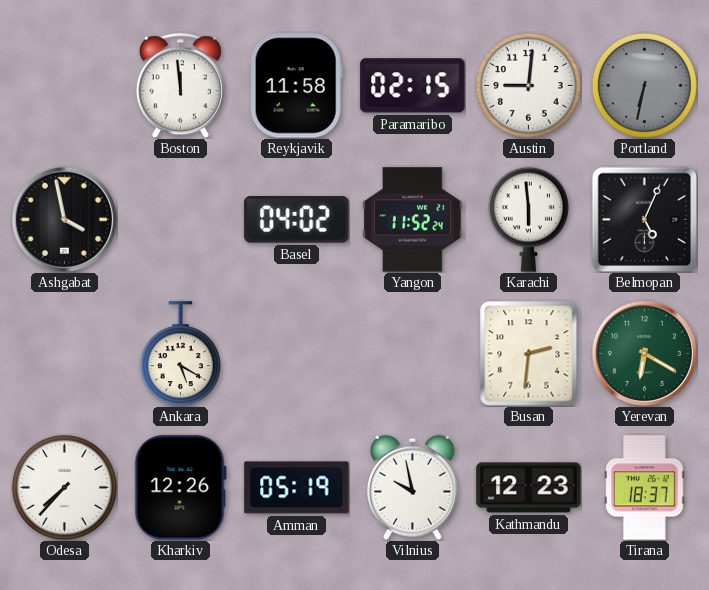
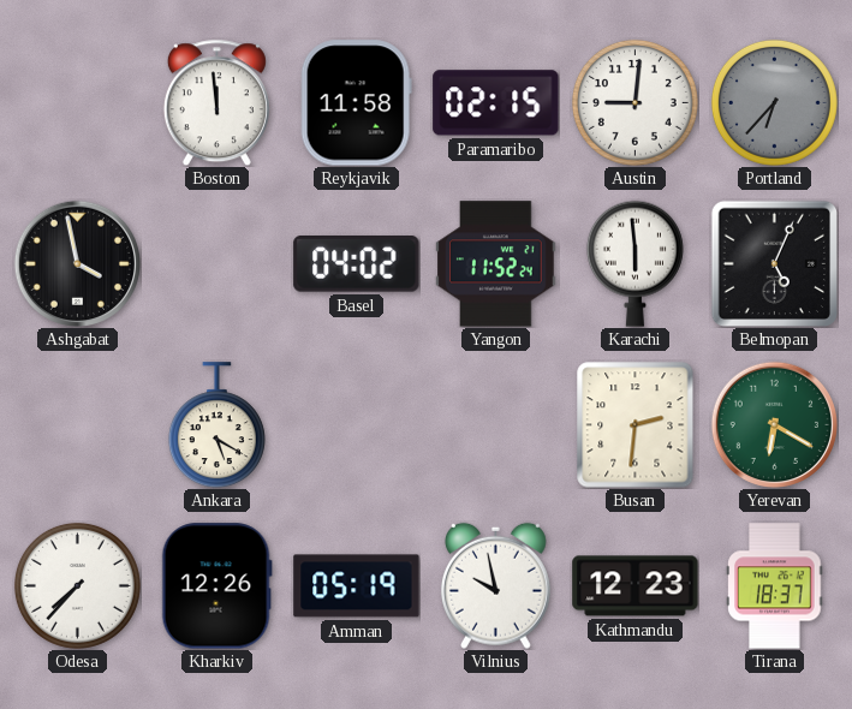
Portland: 6:32 -> 6:37 (774, 102)
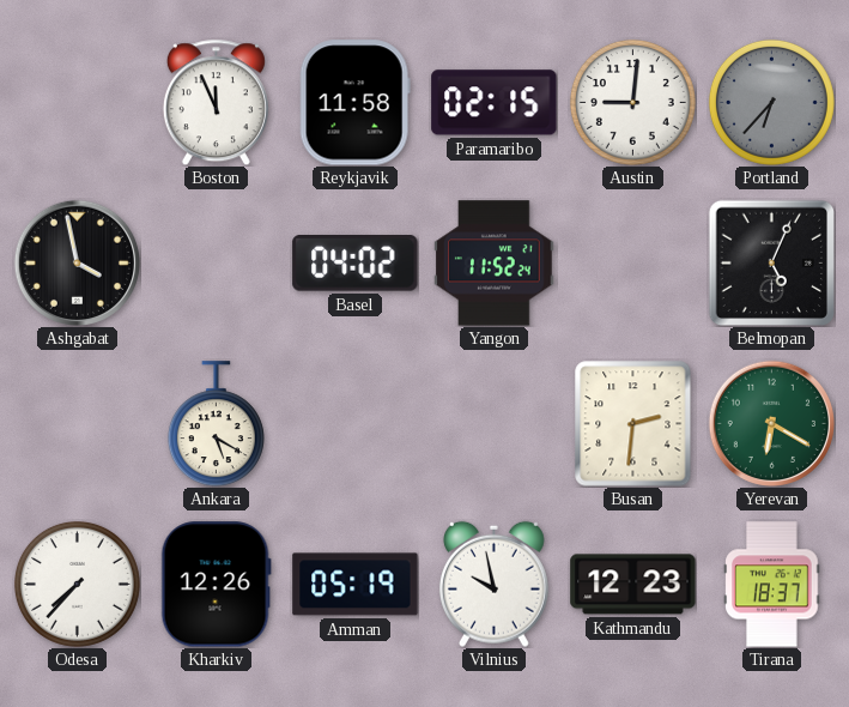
Boston: 11:59 -> 11:56 (216, 102)
Karachi: 5:59 -> none (634, 263)
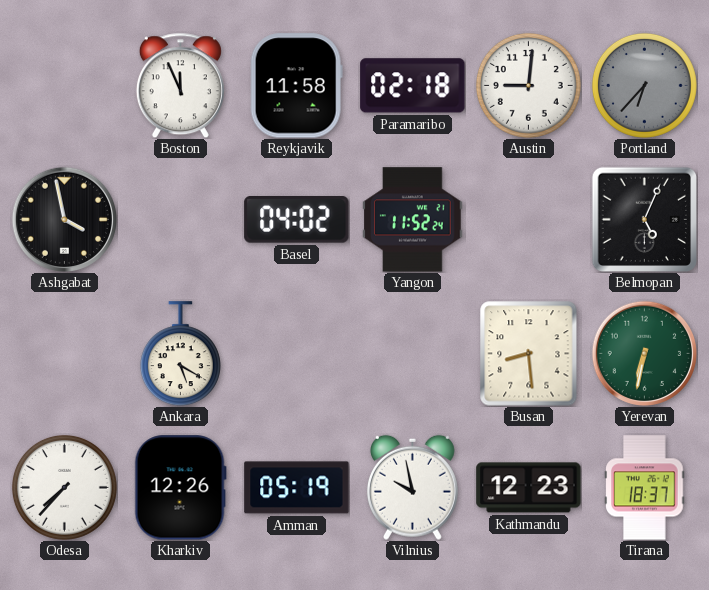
Paramaribo: 02:15 -> 02:18 (413, 86)
Busan: 2:31 -> 8:29 (529, 354)
Yerevan: 6:20 -> 6:32 (644, 353)
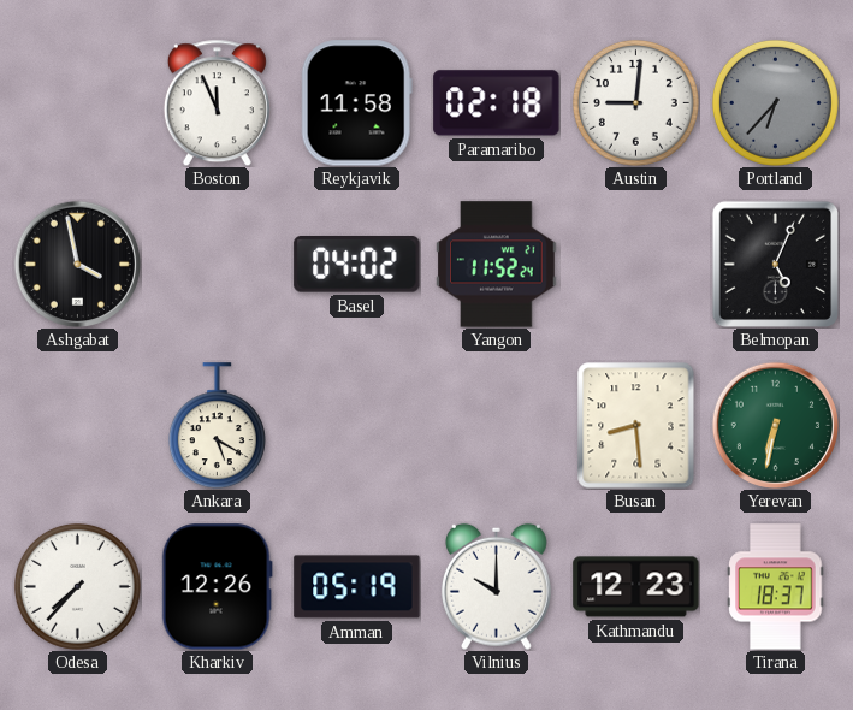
Vilnius: 9:58 -> 10:00 (496, 586)
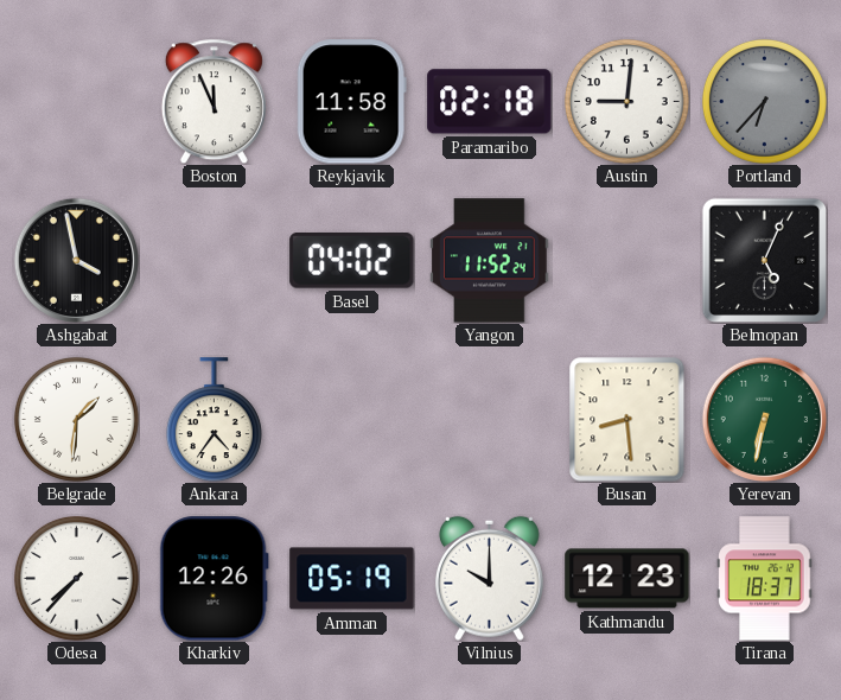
Belgrade: none -> 1:31 (76, 419)
Ankara: 5:20 -> 4:36 (214, 420)
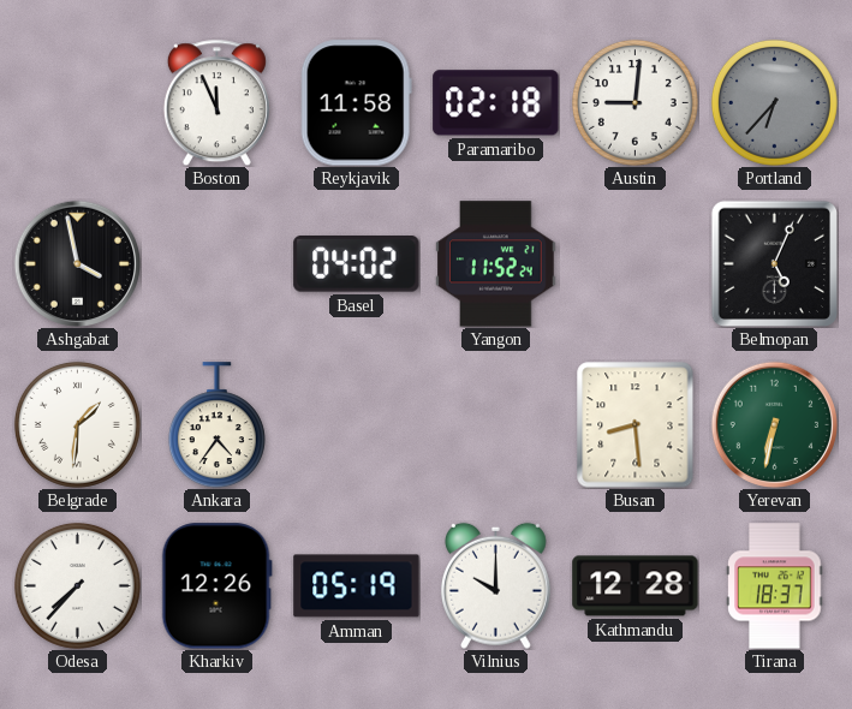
Kathmandu: 12:23 -> 12:28 (636, 586)
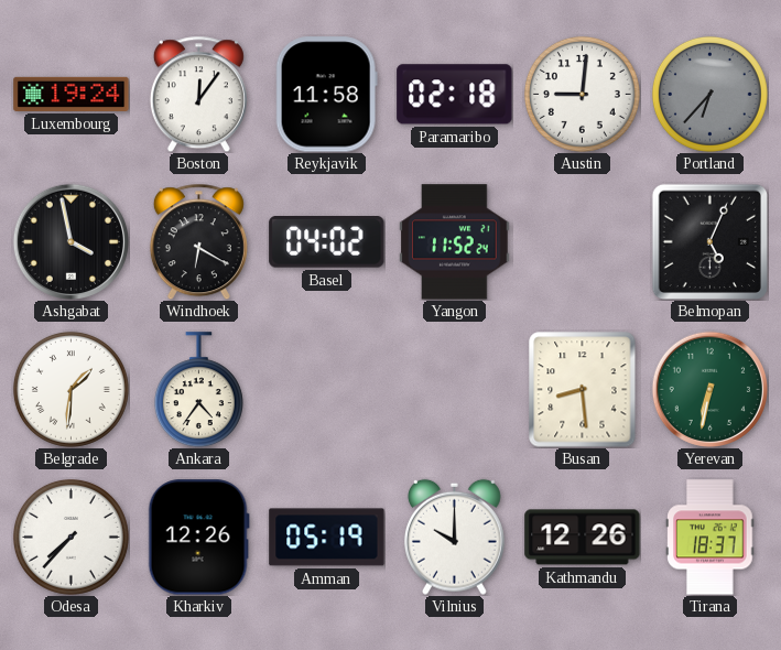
Luxembourg: none -> 19:24 (72, 94)
Boston: 11:56 -> 12:06 (198, 94)
Windhoek: none -> 6:20 (198, 241)
Kathmandu: 12:28 -> 12:26 (583, 538)
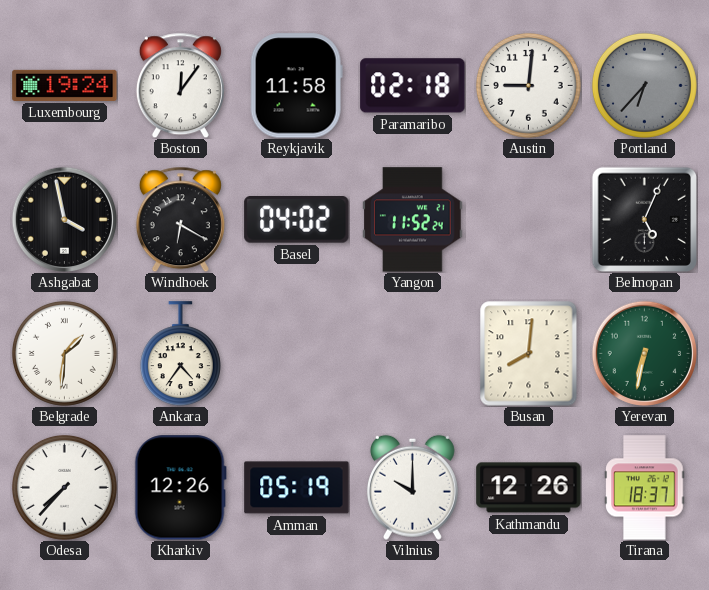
Busan: 8:29 -> 8:01 (529, 354)
